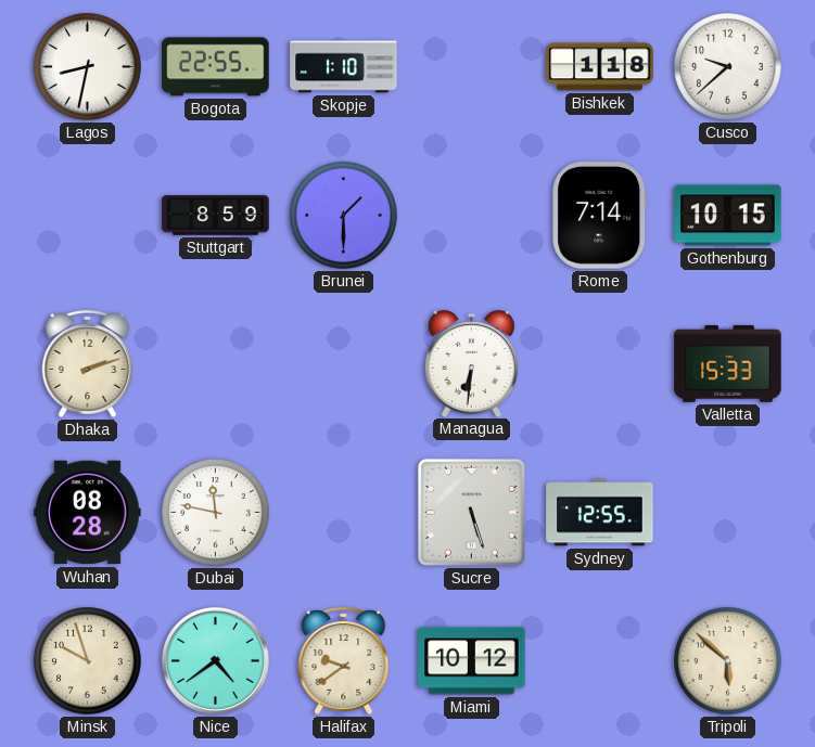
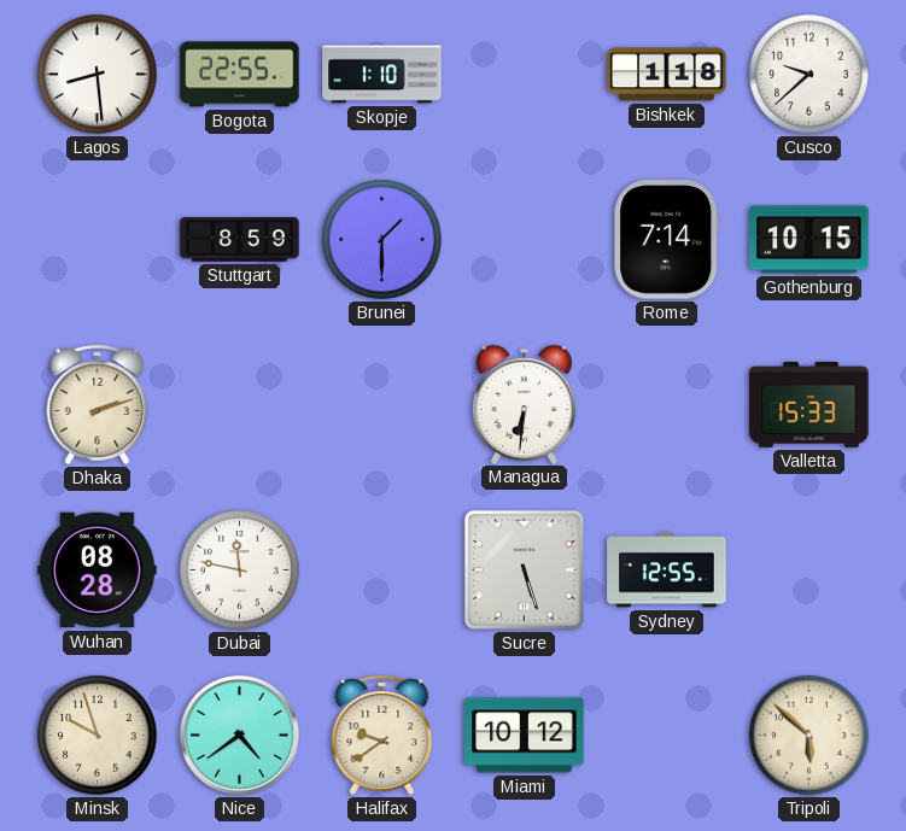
Lagos: 8:32 -> 8:29 (98, 75)
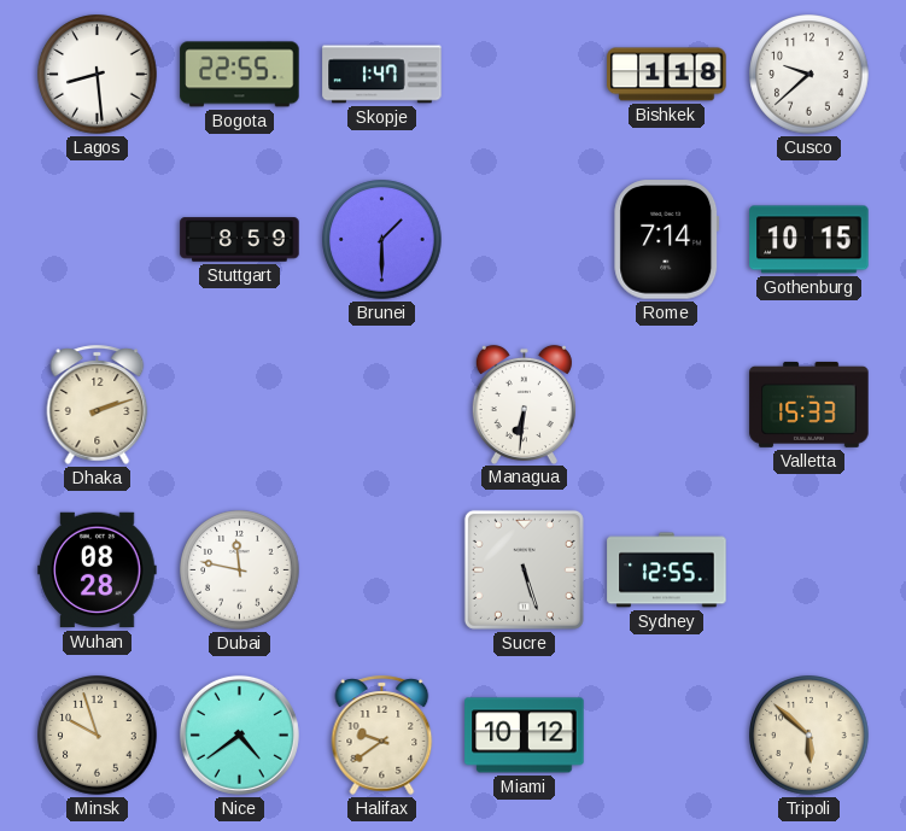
Skopje: 1:10 -> 1:47 (382, 75)
